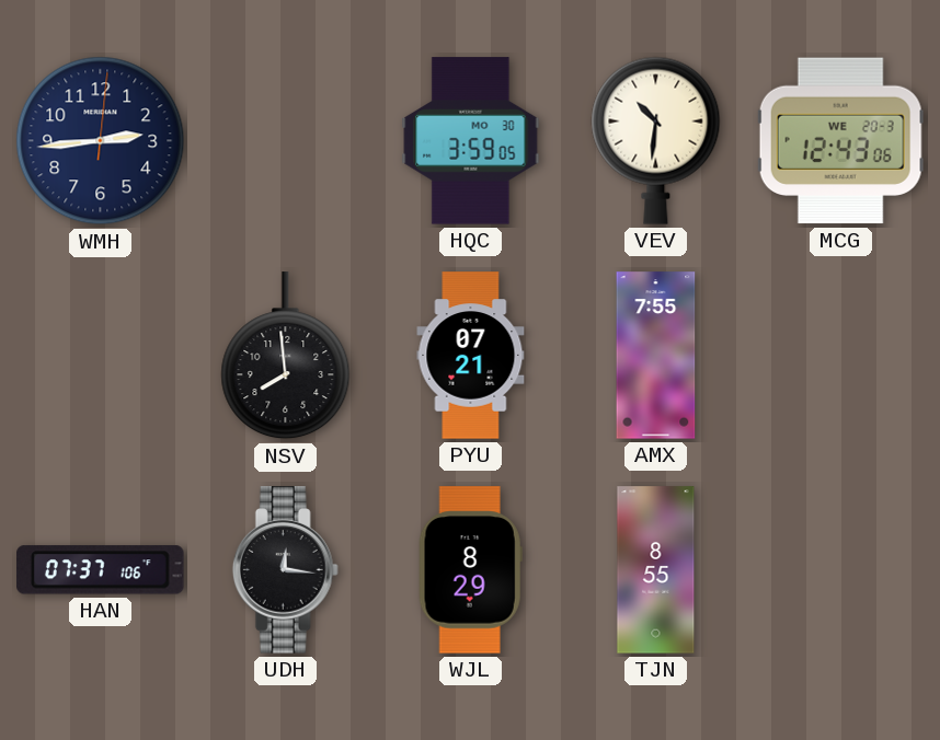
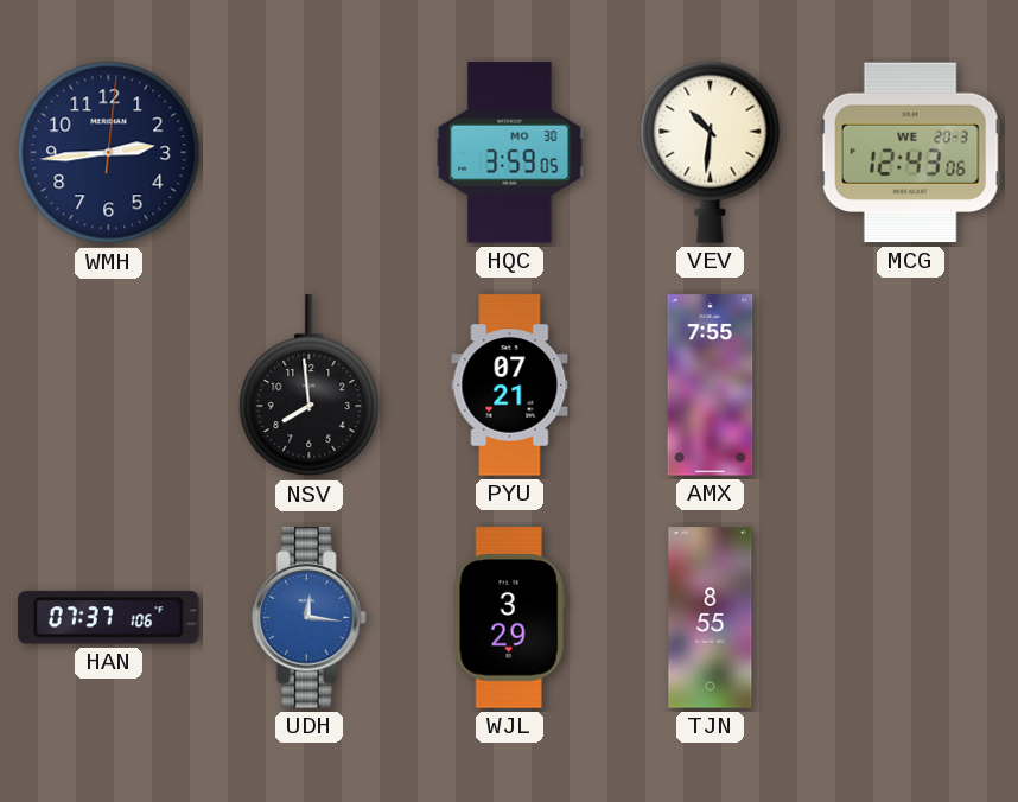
UDH dial: black -> blue (308, 618)
WJL: 8:29 -> 3:29 (509, 618)
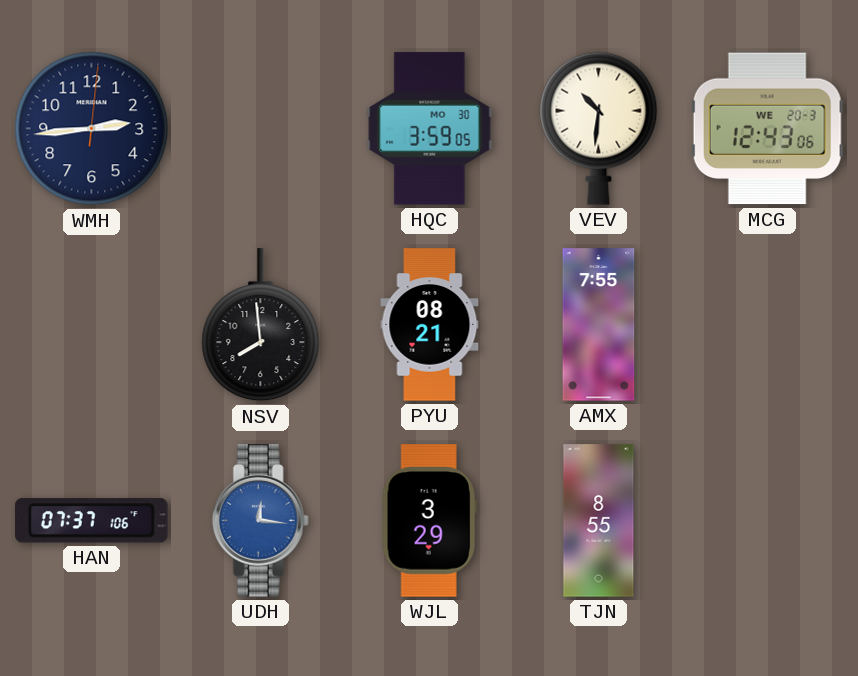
PYU: 07:21 -> 08:21 (430, 325)
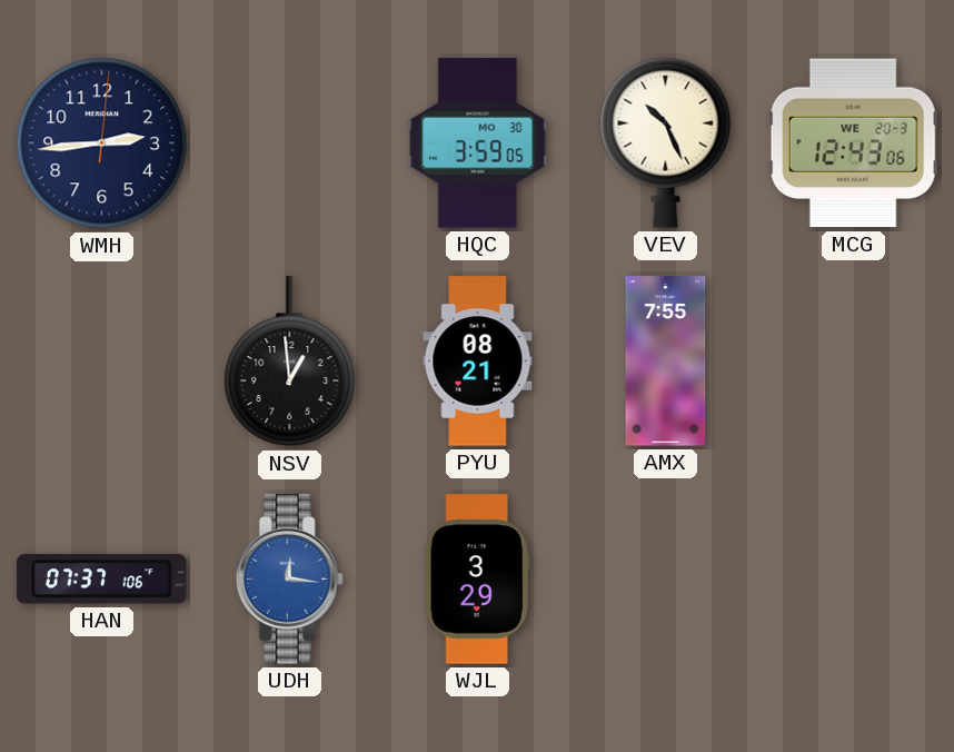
VEV: 10:31 -> 10:26 (666, 142)
NSV: 7:59 -> 12:59 (290, 362)
TJN: 8:55 -> none (599, 521)
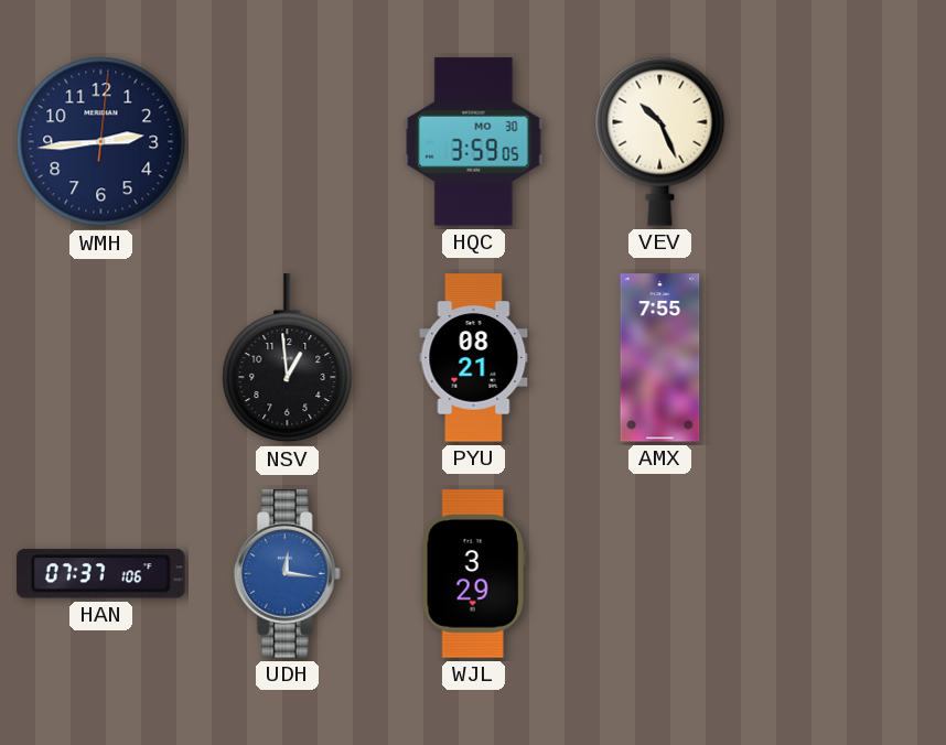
MCG: 12:43 -> none (853, 144)
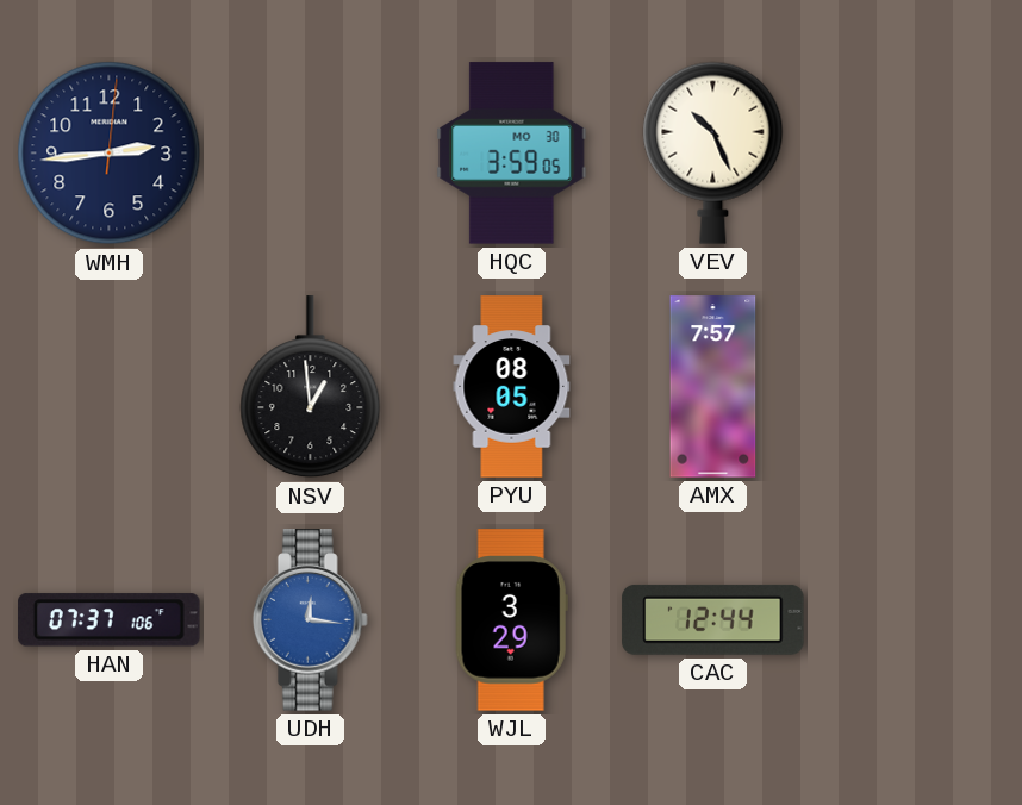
PYU: 08:21 -> 08:05 (512, 387)
AMX: 7:55 -> 7:57 (713, 387)
CAC: none -> 12:44 (713, 619)
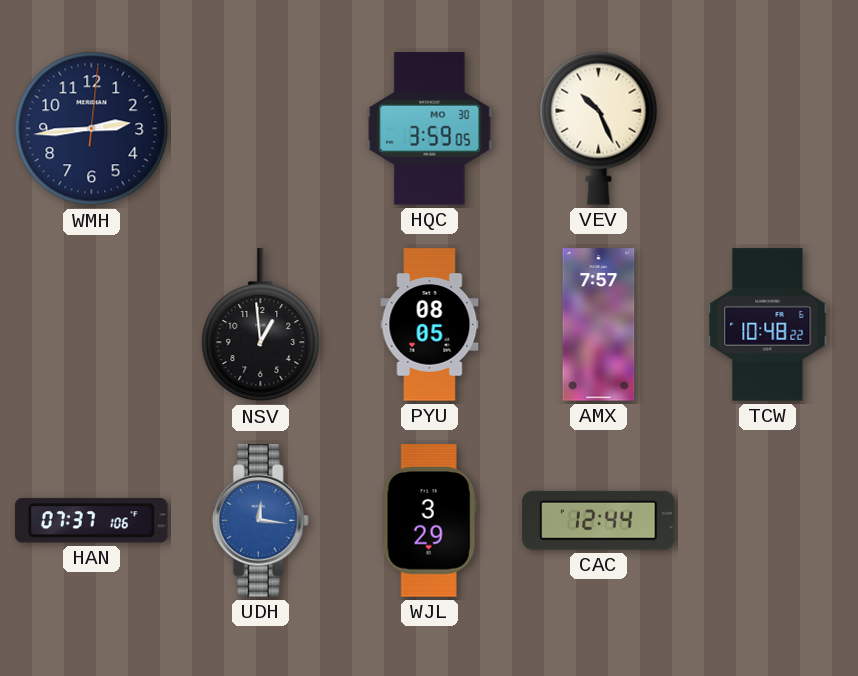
TCW: none -> 10:48 (768, 325)
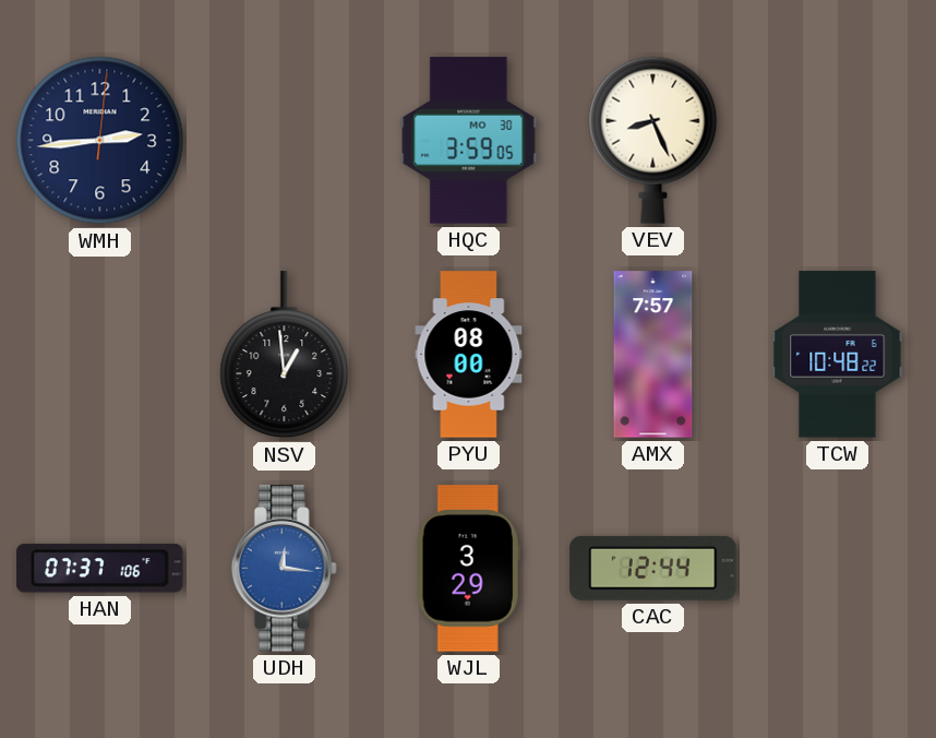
VEV: 10:26 -> 8:26 (653, 140)
PYU: 08:05 -> 08:00 (469, 355)
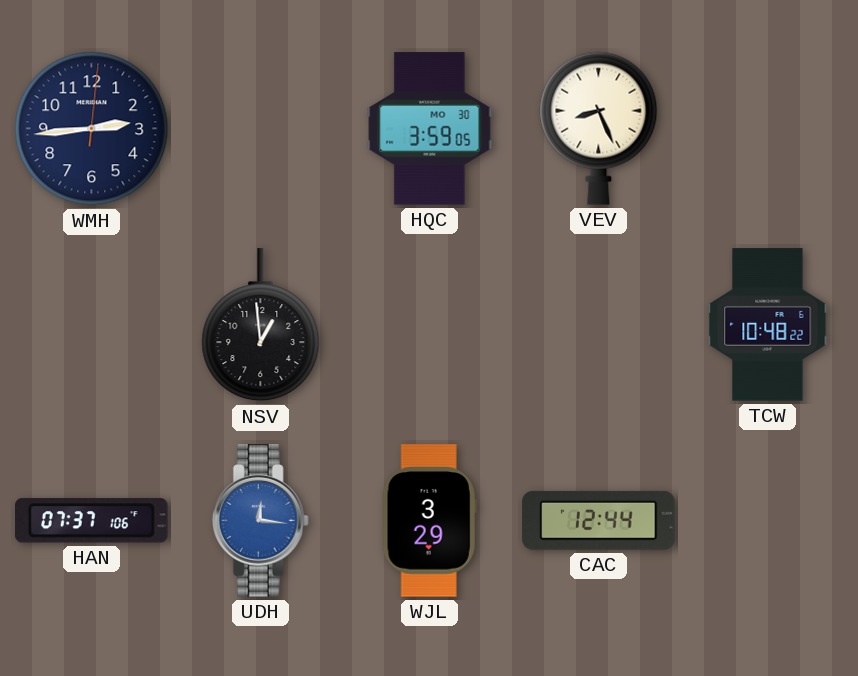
PYU: 08:00 -> none (469, 355)
AMX: 7:57 -> none (653, 355)
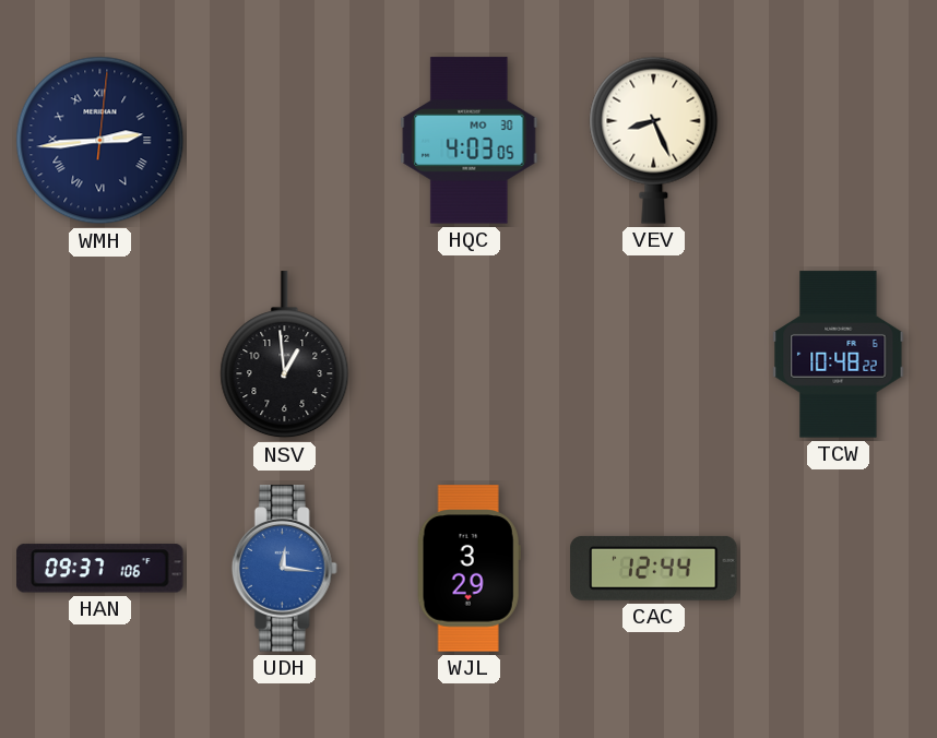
WMH numerals: Arabic -> Roman (100, 141)
HQC: 3:59 -> 4:03 (470, 141)
HAN: 07:37 -> 09:37 (100, 569)
